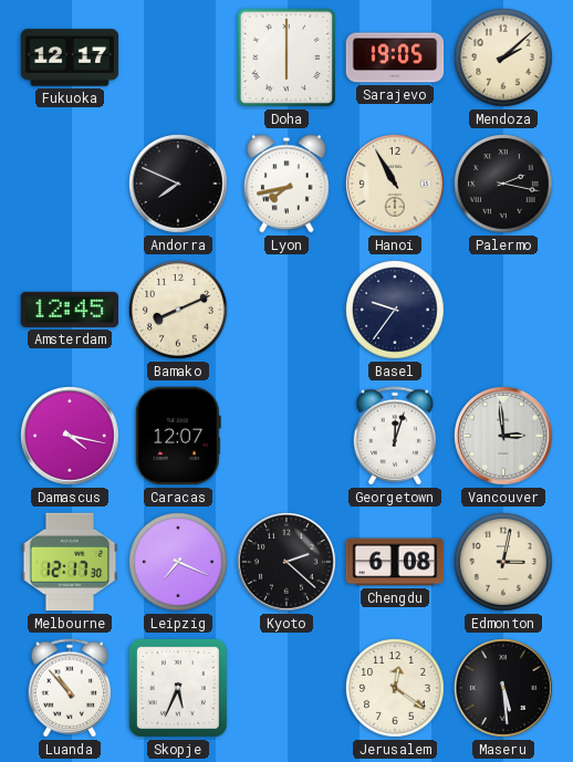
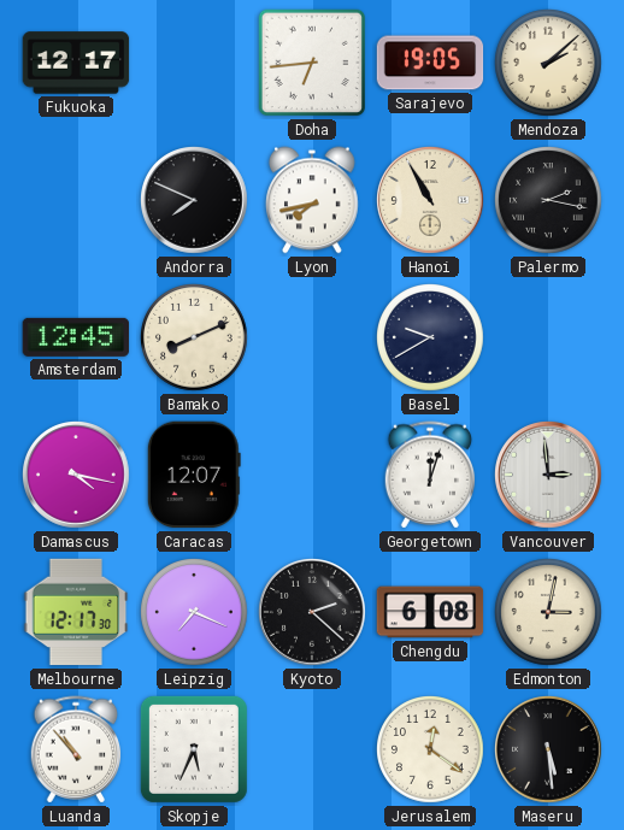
Doha: 6:00 -> 6:44 (312, 63)
Basel: 9:36 -> 9:40 (431, 339)
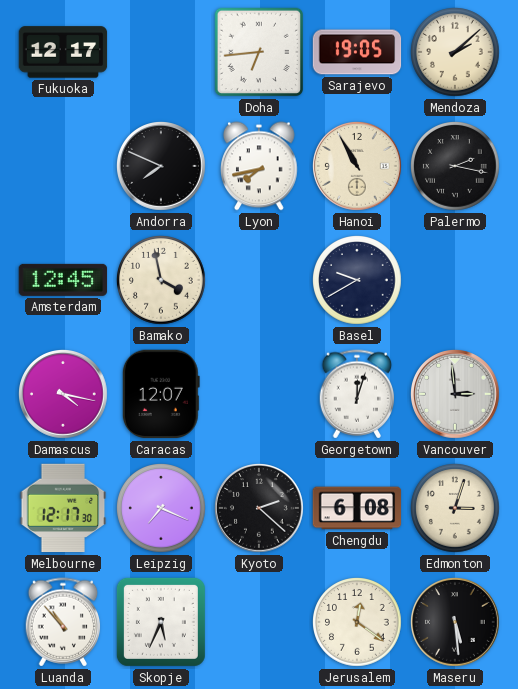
Bamako: 8:11 -> 3:58 (162, 281)
Edmonton: 3:02 -> 3:03 (456, 509)
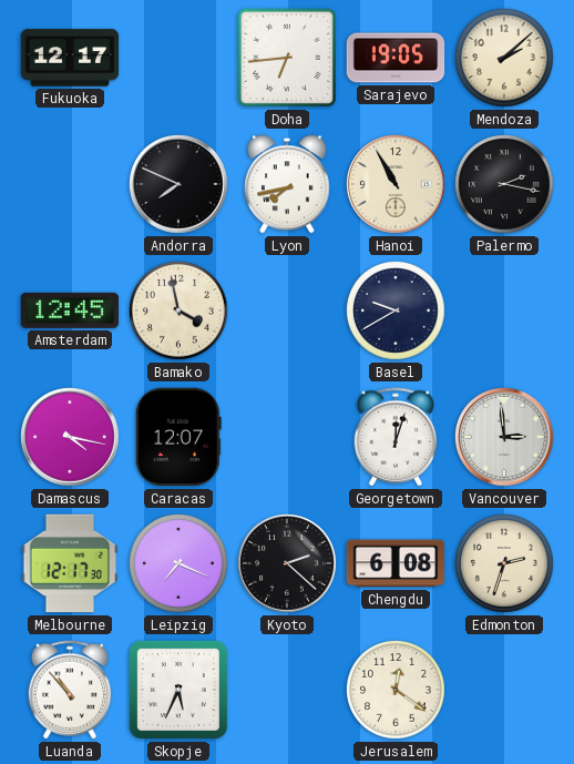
Edmonton: 3:03 -> 2:33 (505, 564)
Maseru: 5:29 -> none (456, 623)
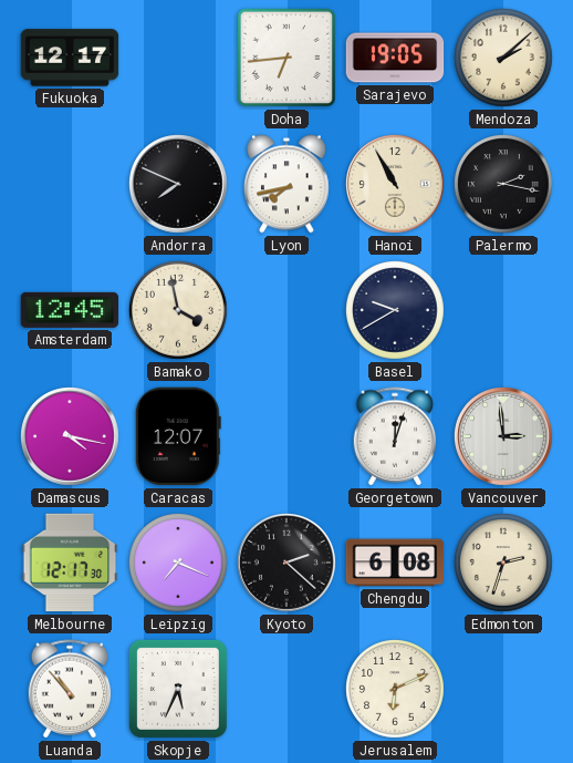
Jerusalem: 12:21 -> 6:11 (396, 690)
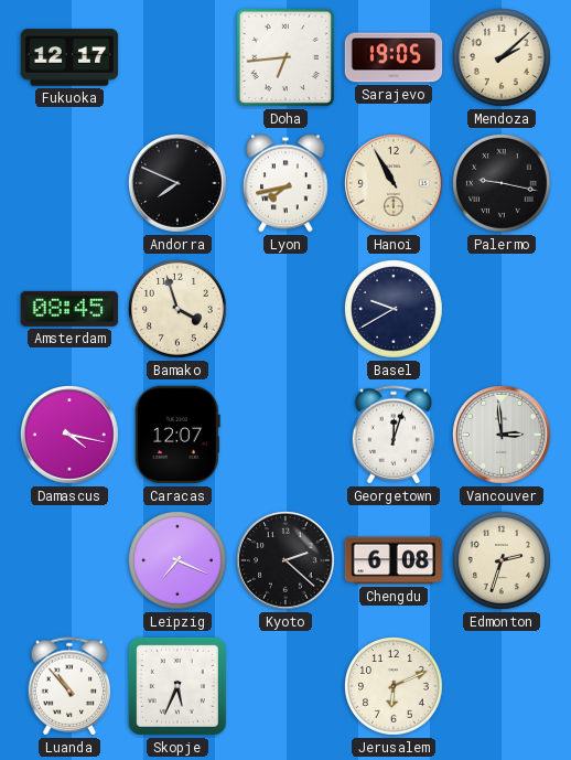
Palermo: 2:17 -> 9:17 (503, 184)
Amsterdam: 12:45 -> 08:45 (69, 309)
Bamako: 3:58 -> 3:57 (179, 310)
Melbourne: 12:17 -> none (70, 563)
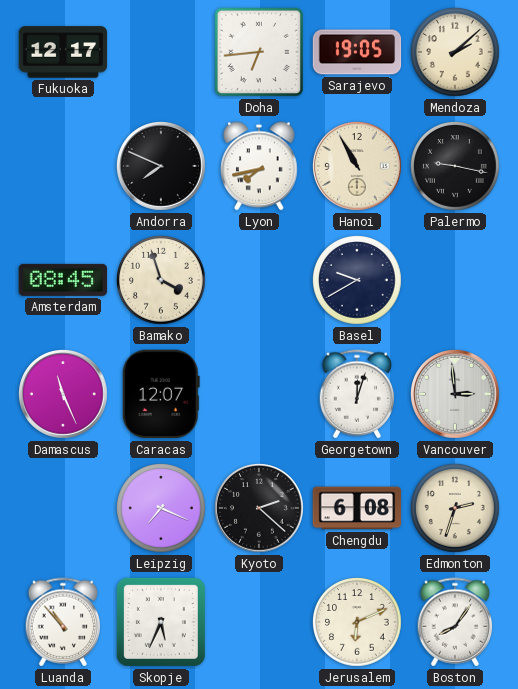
Damascus: 4:17 -> 11:26 (64, 395)
Boston: none -> 8:06 (455, 622)
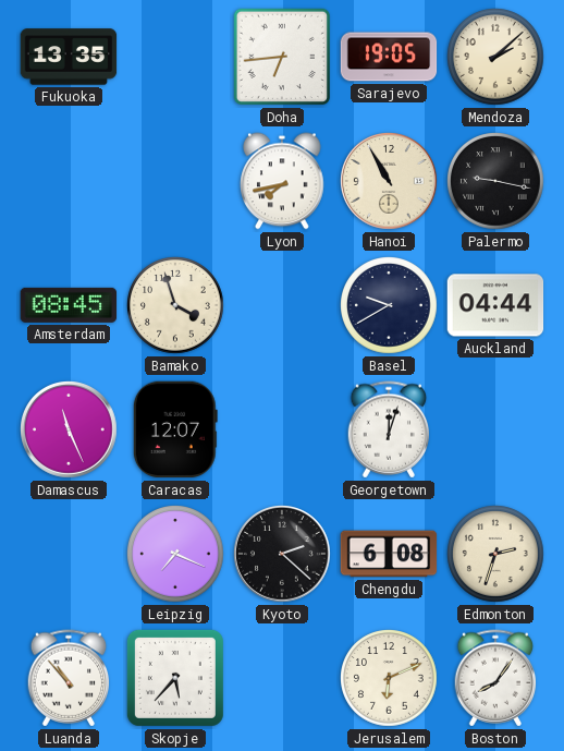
Fukuoka: 12:17 -> 13:35 (69, 57)
Andorra: 7:49 -> none (162, 167)
Auckland: none -> 04:44 (495, 305)
Vancouver: 2:59 -> none (456, 395)
Skopje: 5:34 -> 5:37 (175, 678)
